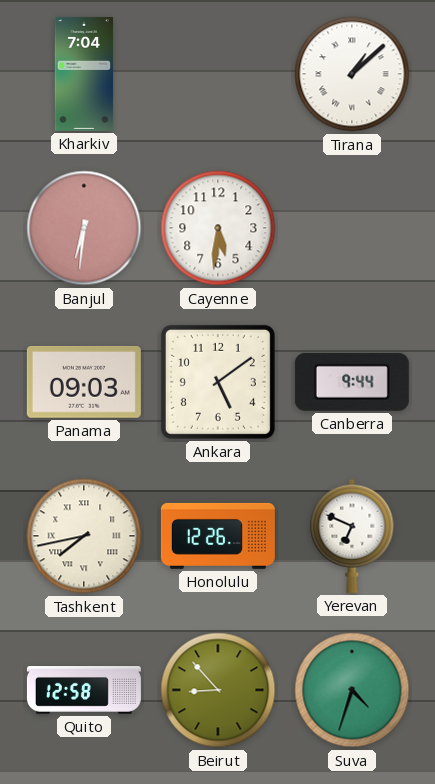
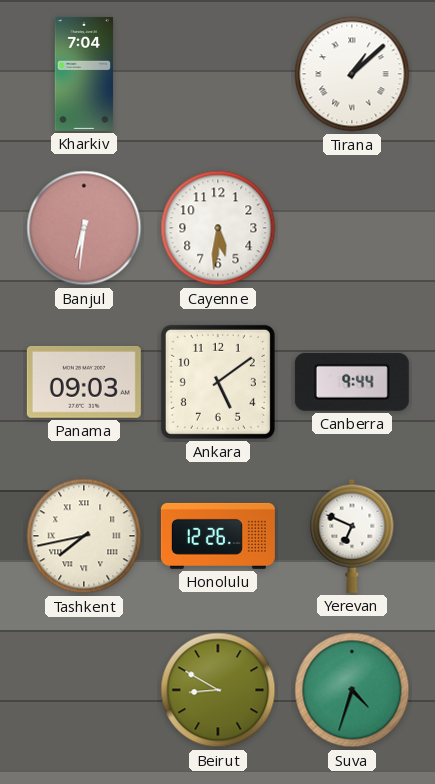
Quito: 12:58 -> none (84, 691)
Beirut: 8:53 -> 8:50 (218, 690)
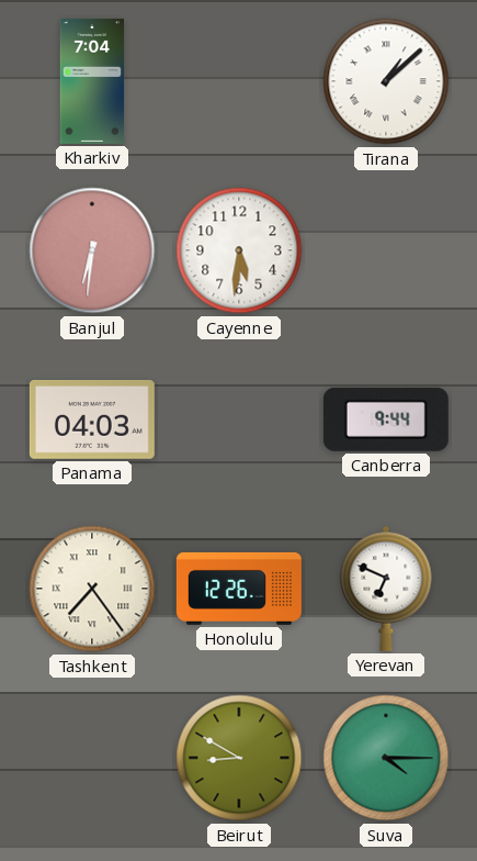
Panama: 09:03 -> 04:03 (92, 420)
Ankara: 5:09 -> none (218, 382)
Tashkent: 7:43 -> 7:24 (92, 589)
Suva: 4:33 -> 4:15 (386, 758)
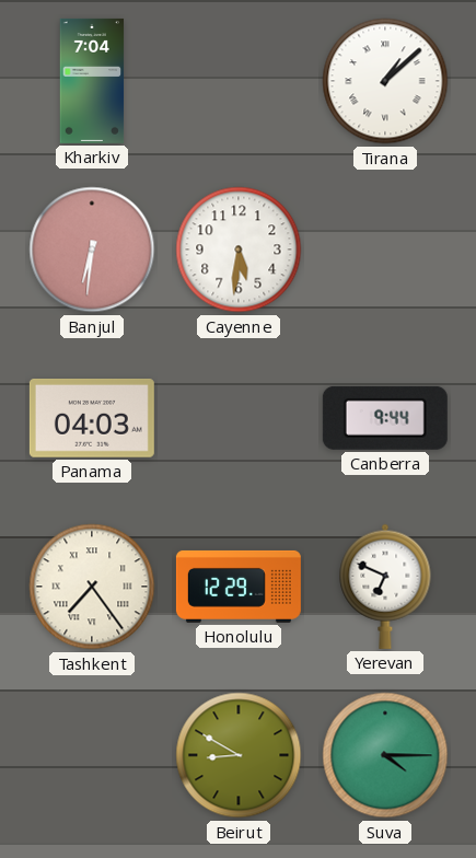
Honolulu: 12:26 -> 12:29 (239, 587)
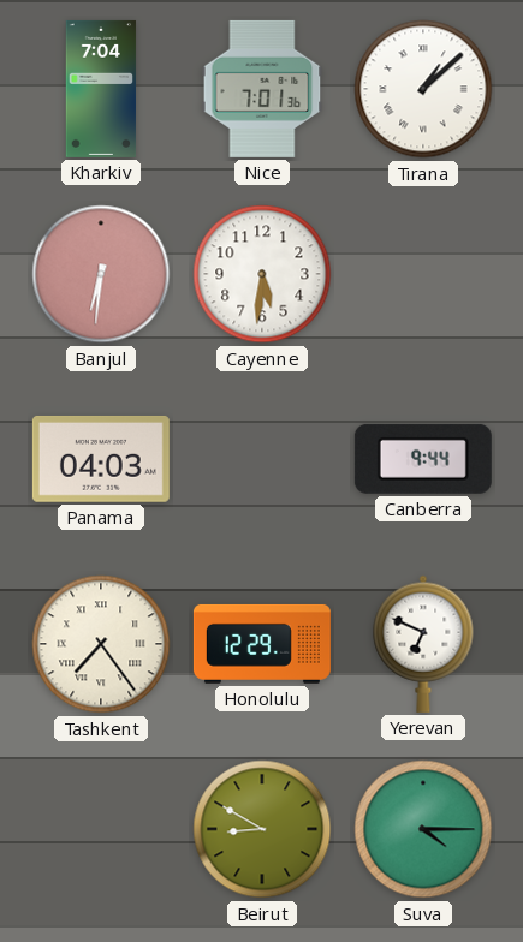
Nice: none -> 7:01 (262, 89)
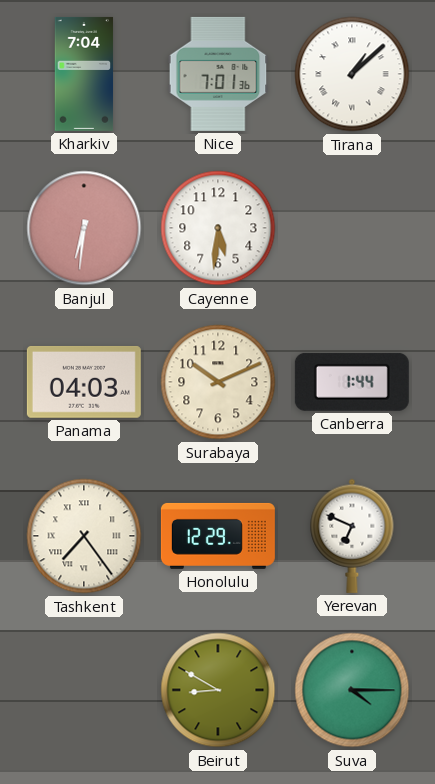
Surabaya: none -> 10:11 (218, 382)
Canberra: 9:44 -> 1:44 (352, 382)
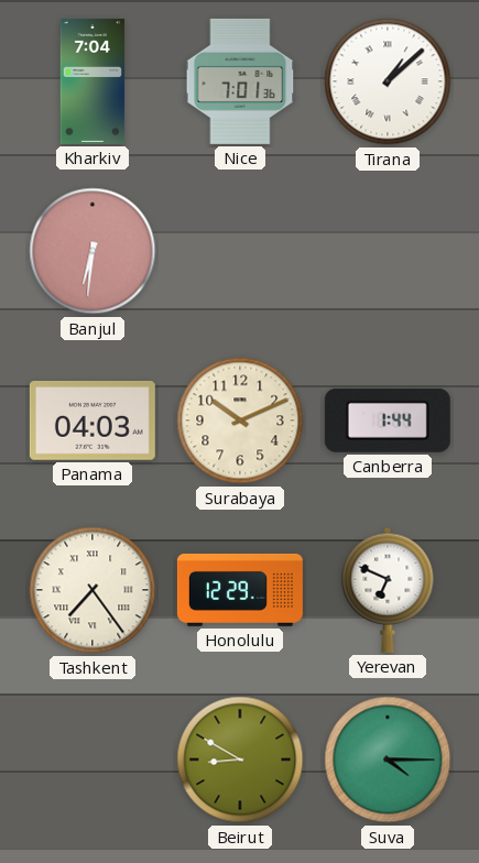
Cayenne: 5:31 -> none (218, 228)
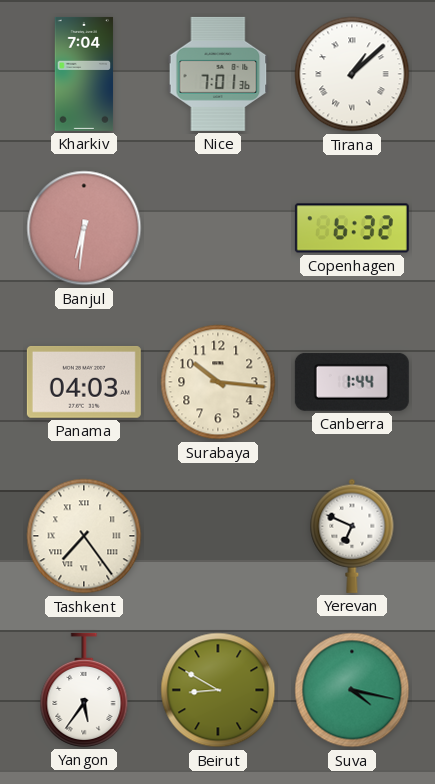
Copenhagen: none -> 6:32 (352, 228)
Surabaya: 10:11 -> 10:16 (218, 382)
Honolulu: 12:29 -> none (240, 590)
Yangon: none -> 5:36 (84, 690)
Suva: 4:15 -> 4:17 (352, 690)
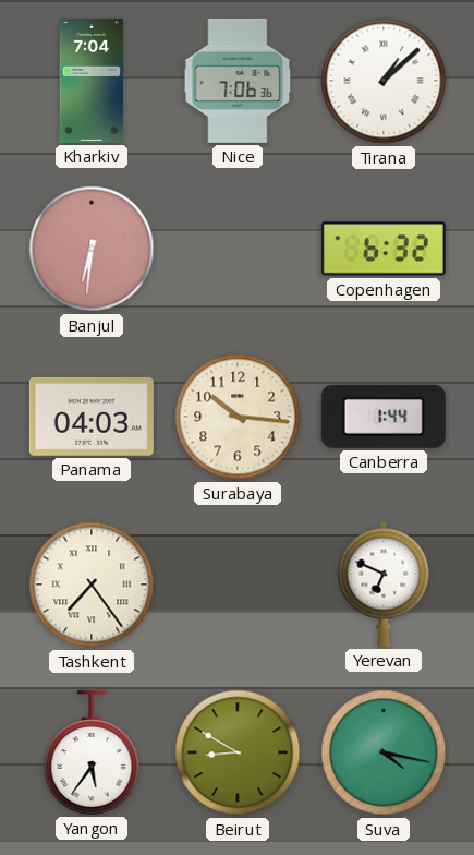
Nice: 7:01 -> 7:06 (238, 81)
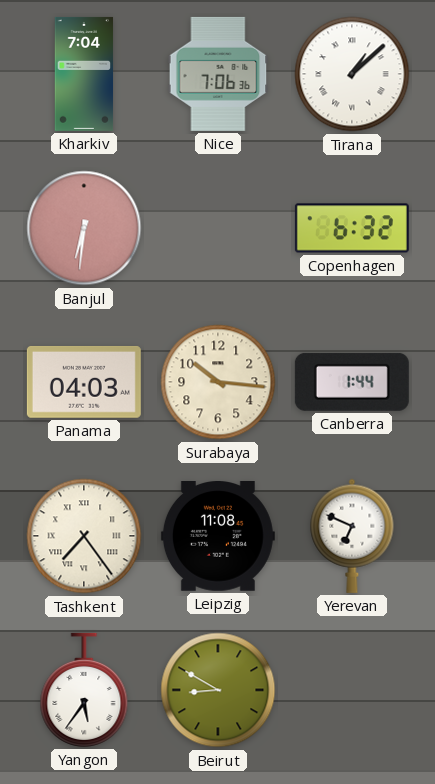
Leipzig: none -> 11:08 (218, 537)
Suva: 4:17 -> none (384, 752)
